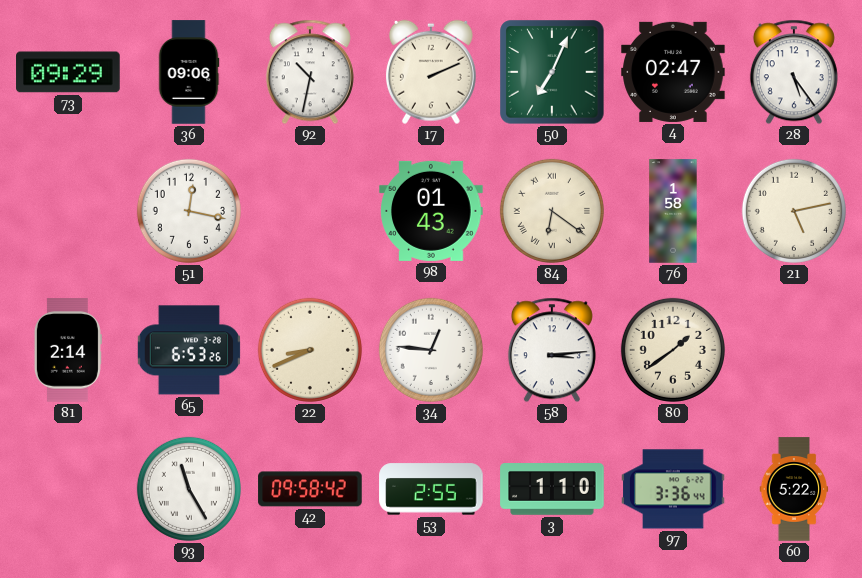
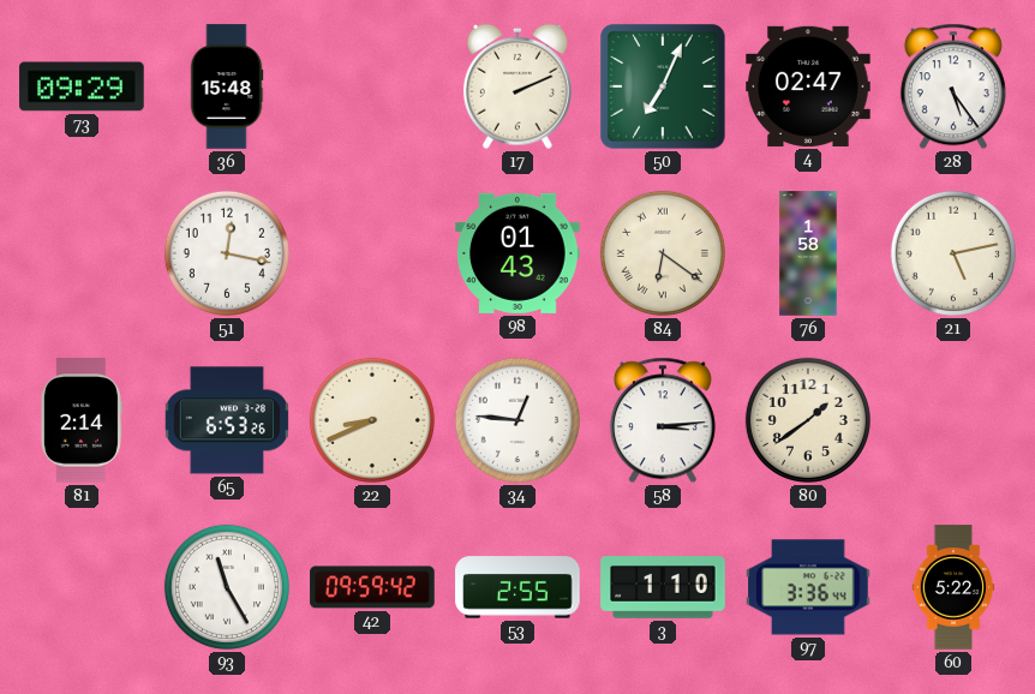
36: 09:06 -> 15:48 (227, 86)
92: 10:32 -> none (310, 72)
42: 09:58 -> 09:59 (372, 587)
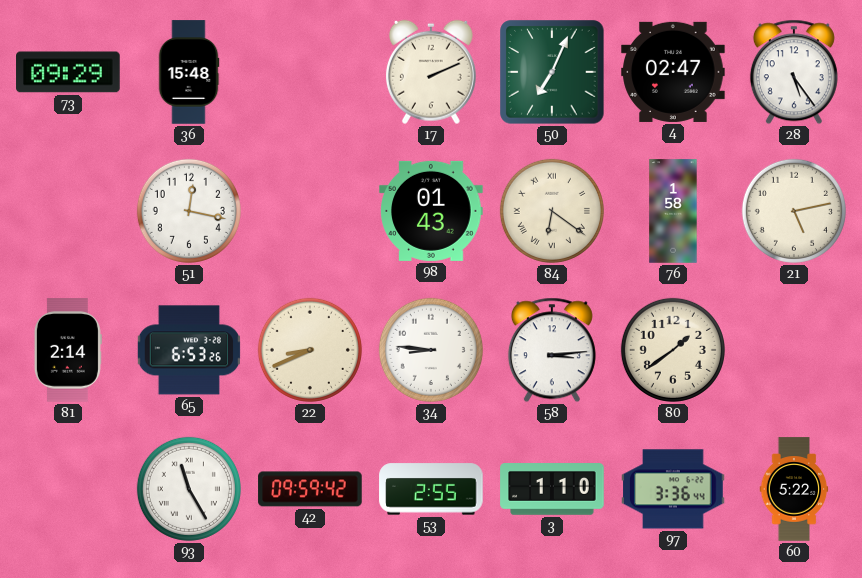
34: 12:46 -> 8:46 (431, 350)
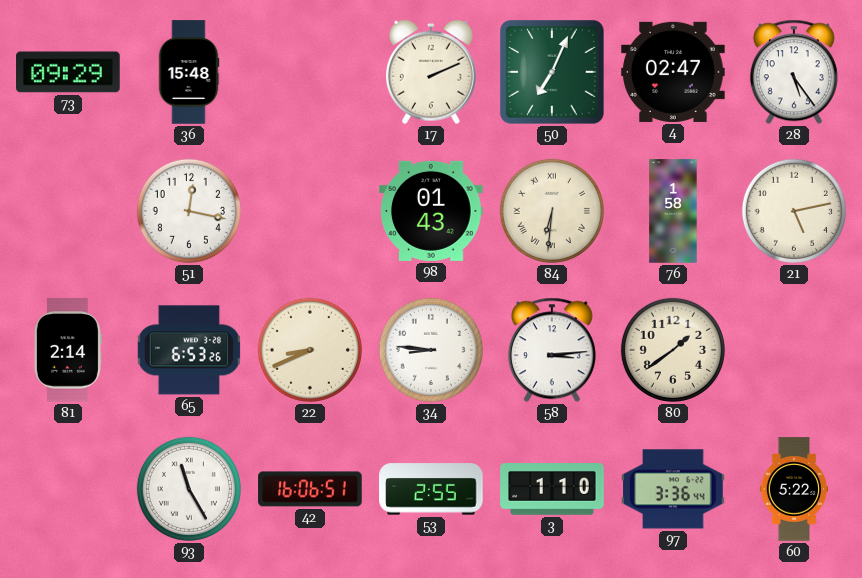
84: 6:21 -> 6:31 (552, 211)
42: 09:59 -> 16:06 (310, 489)
